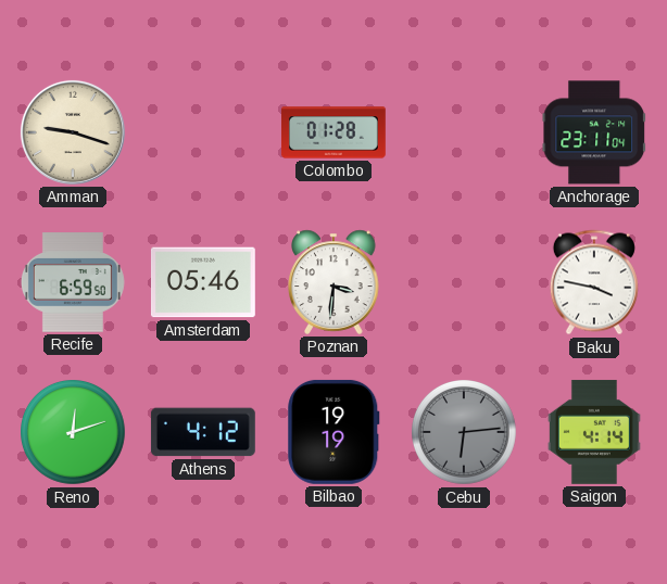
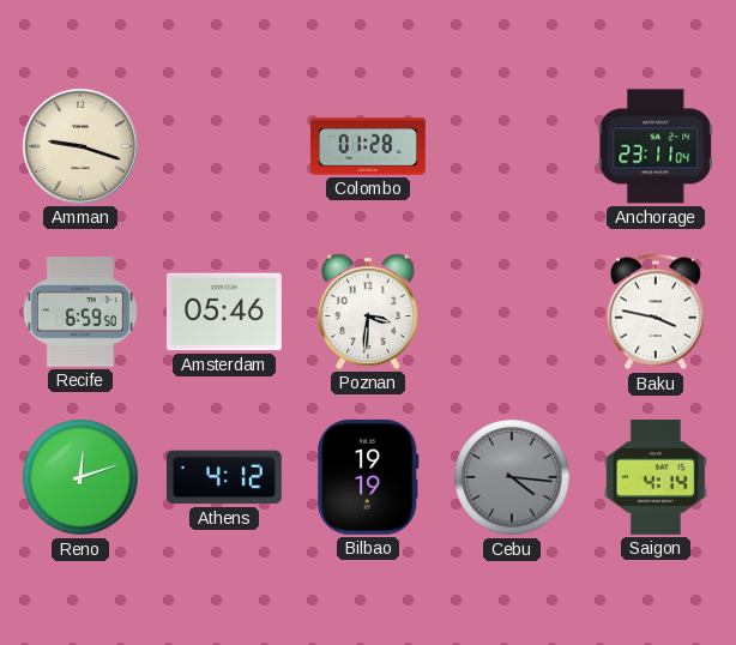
Cebu: 6:14 -> 4:16 (513, 478)
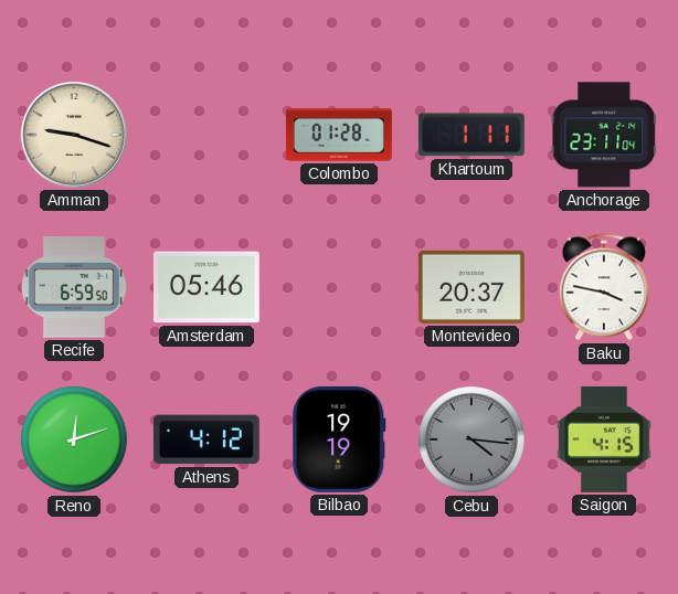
Khartoum: none -> 1:11 (472, 135)
Poznan: 3:31 -> none (368, 312)
Montevideo: none -> 20:37 (472, 287)
Saigon: 4:14 -> 4:15 (604, 439)
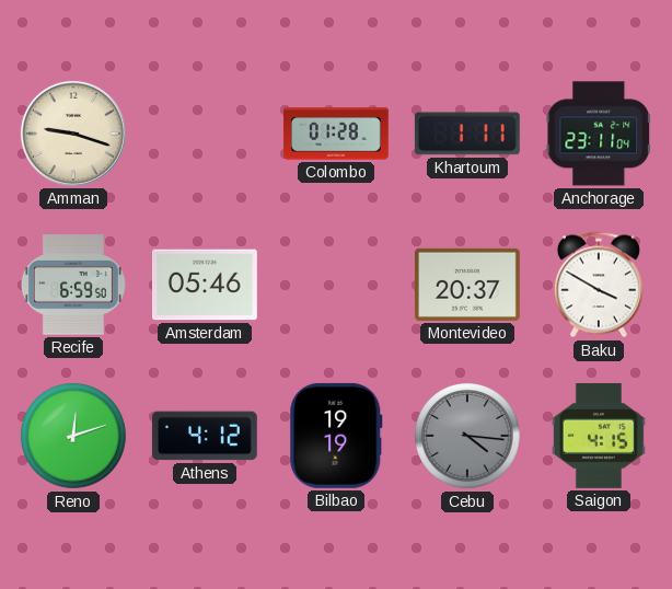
Baku: 3:47 -> 3:50 (599, 285)
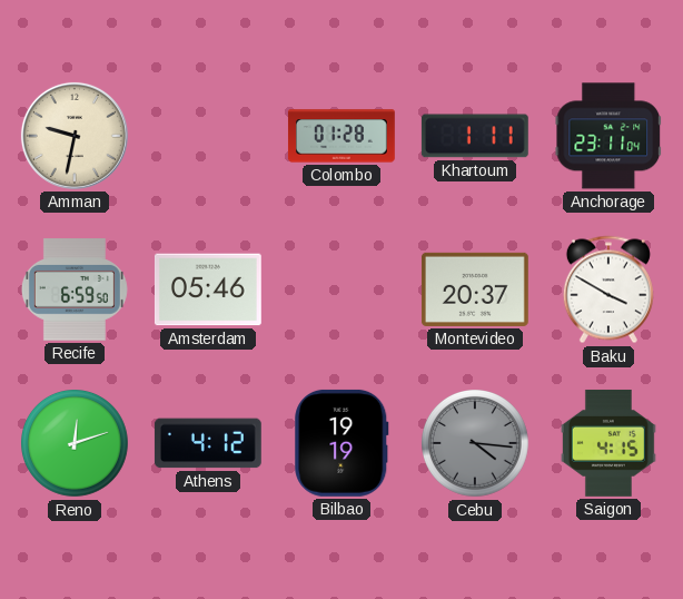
Amman: 9:18 -> 9:32 (75, 136)
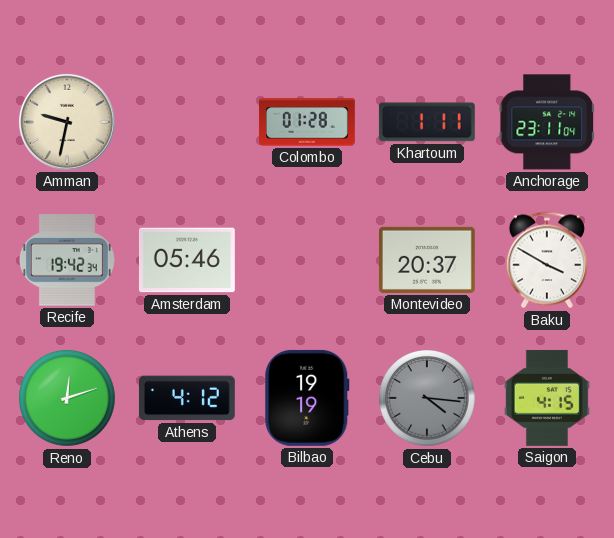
Recife: 6:59 -> 19:42 (67, 260)
